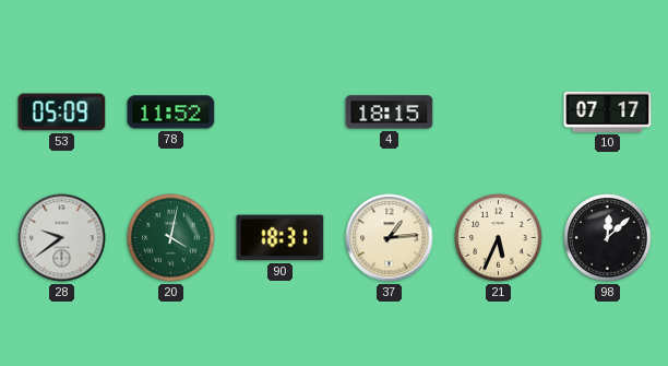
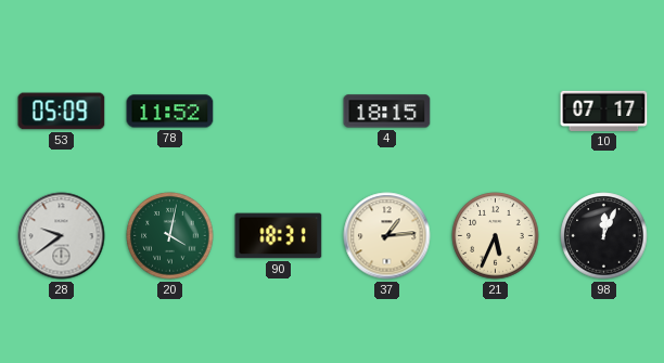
98: 12:08 -> 12:04 (604, 236)
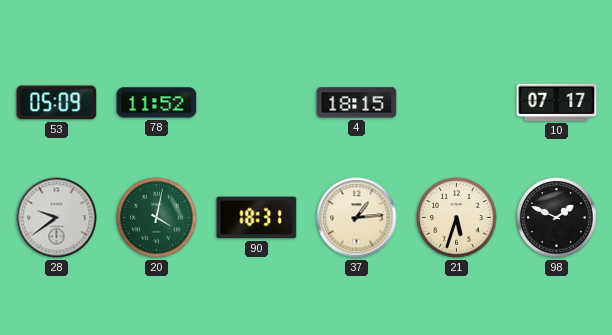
21: 5:34 -> 5:33 (457, 218)
98: 12:04 -> 1:49 (557, 218)
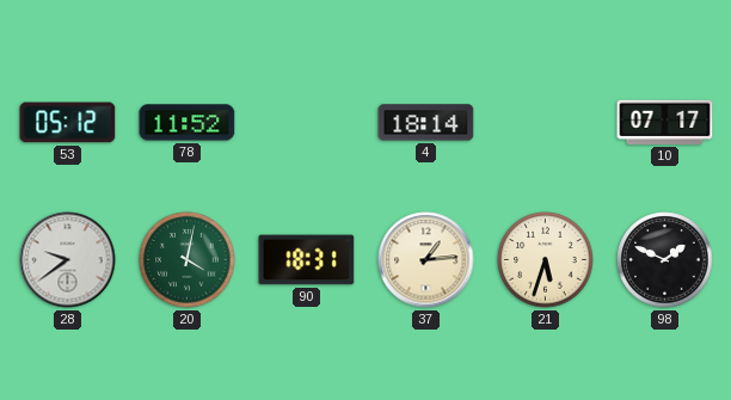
53: 05:09 -> 05:12 (68, 123)
4: 18:15 -> 18:14 (426, 123)
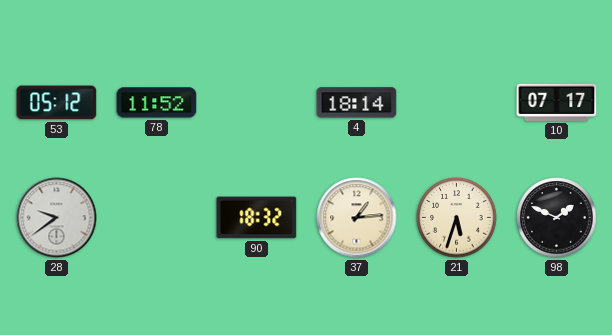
20: 4:02 -> none (188, 260)
90: 18:31 -> 18:32 (257, 218)
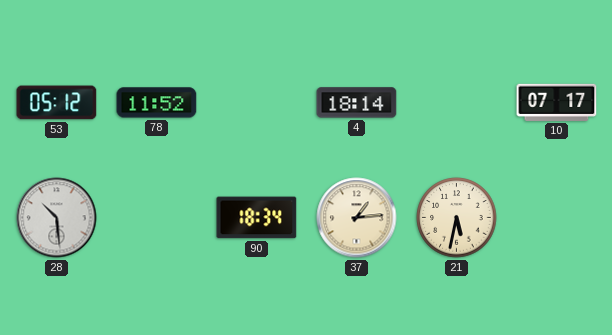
28: 9:39 -> 10:29 (57, 218)
90: 18:32 -> 18:34 (257, 218)
21: 5:33 -> 5:32 (457, 218)
98: 1:49 -> none (557, 218)
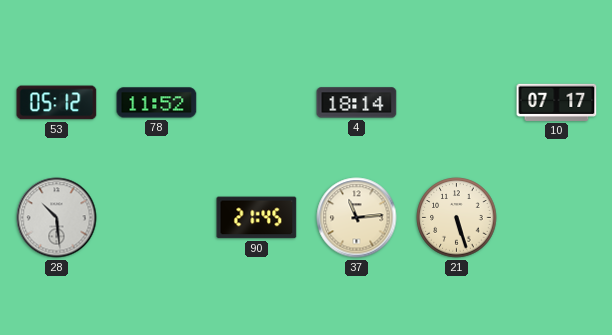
90: 18:34 -> 21:45 (257, 218)
37: 1:14 -> 11:14 (357, 218)
21: 5:32 -> 5:27 (457, 218)
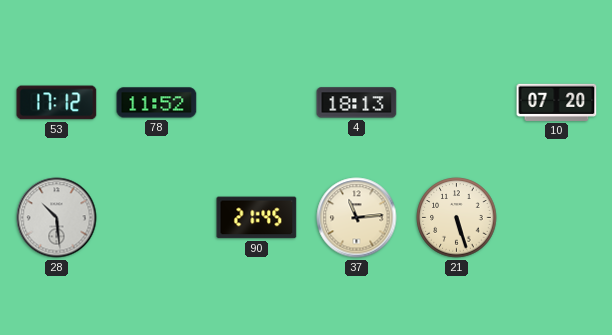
53: 05:12 -> 17:12 (57, 103)
4: 18:14 -> 18:13 (357, 103)
10: 07:17 -> 07:20 (557, 102)
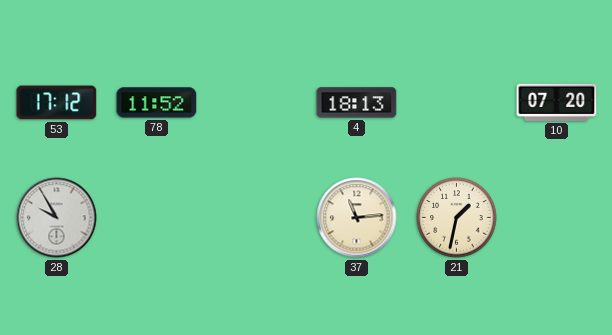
28: 10:29 -> 9:55 (57, 218)
90: 21:45 -> none (257, 218)
21: 5:27 -> 1:32 (457, 218)
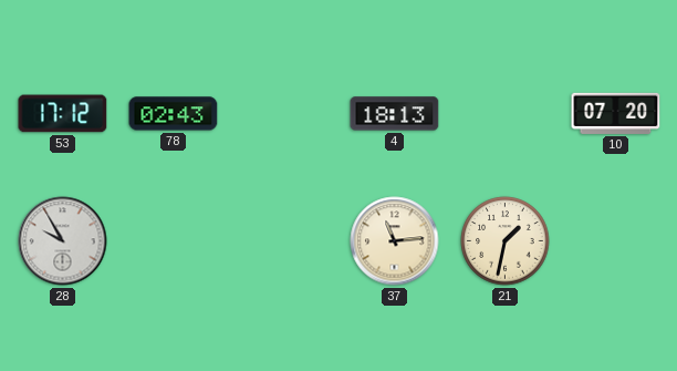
78: 11:52 -> 02:43 (174, 114)
